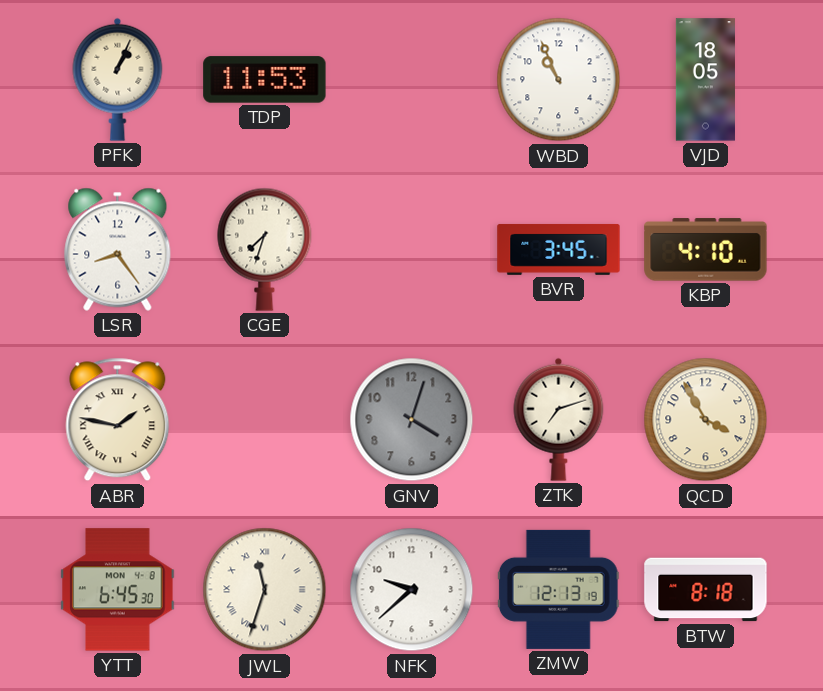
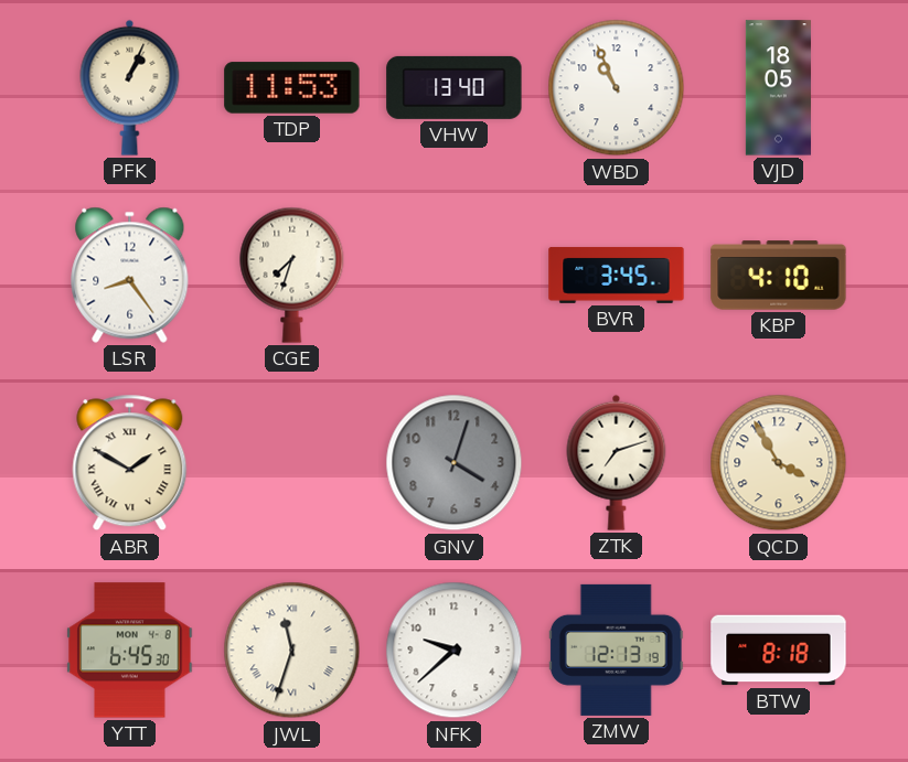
VHW: none -> 13:40 (455, 87)
ABR: 1:47 -> 1:50 (130, 463)
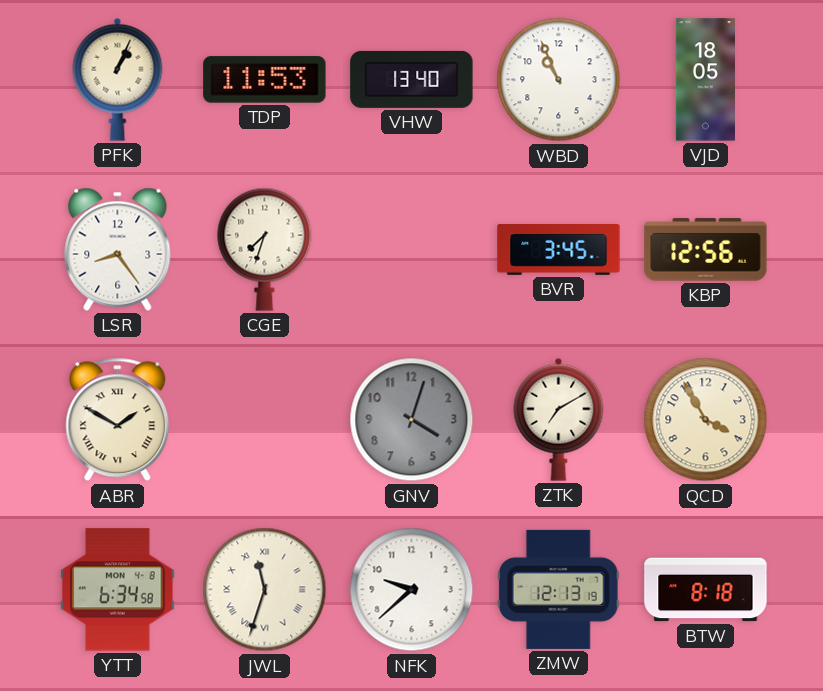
KBP: 4:10 -> 12:56 (706, 250)
ZTK: 7:12 -> 7:10 (559, 419)
YTT: 6:45 -> 6:34 (118, 590)
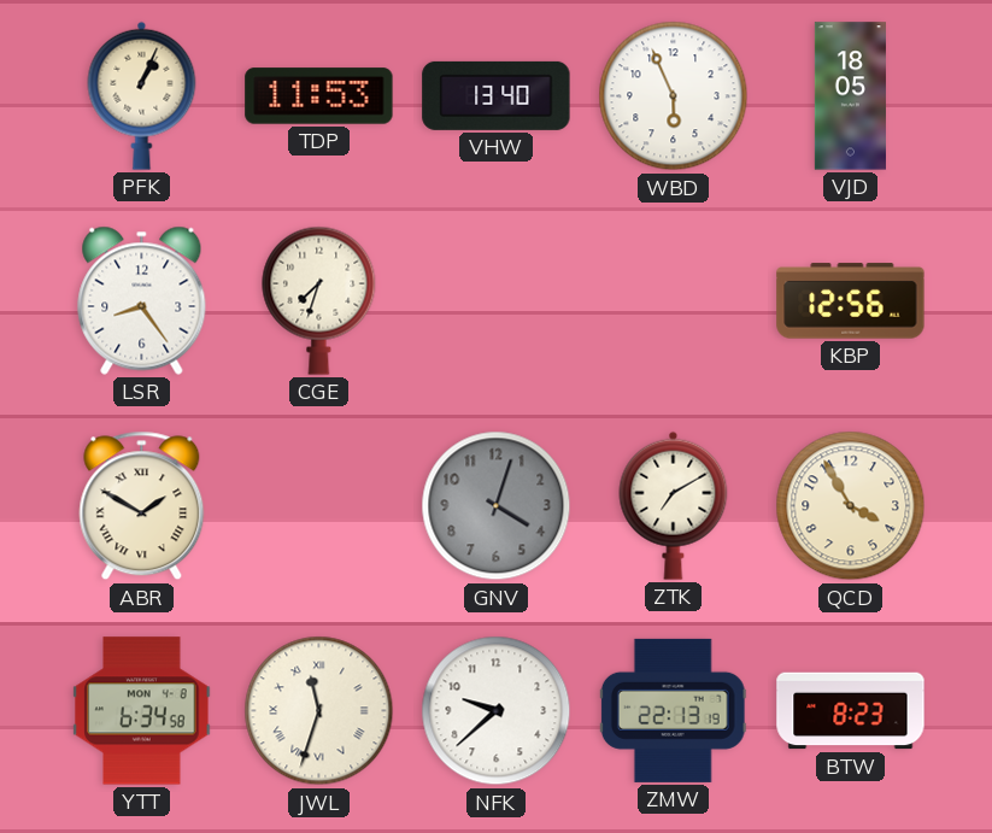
WBD: 10:56 -> 5:56 (674, 96)
BVR: 3:45 -> none (559, 249)
ZMW: 12:13 -> 22:13 (673, 710)
BTW: 8:18 -> 8:23 (851, 711)
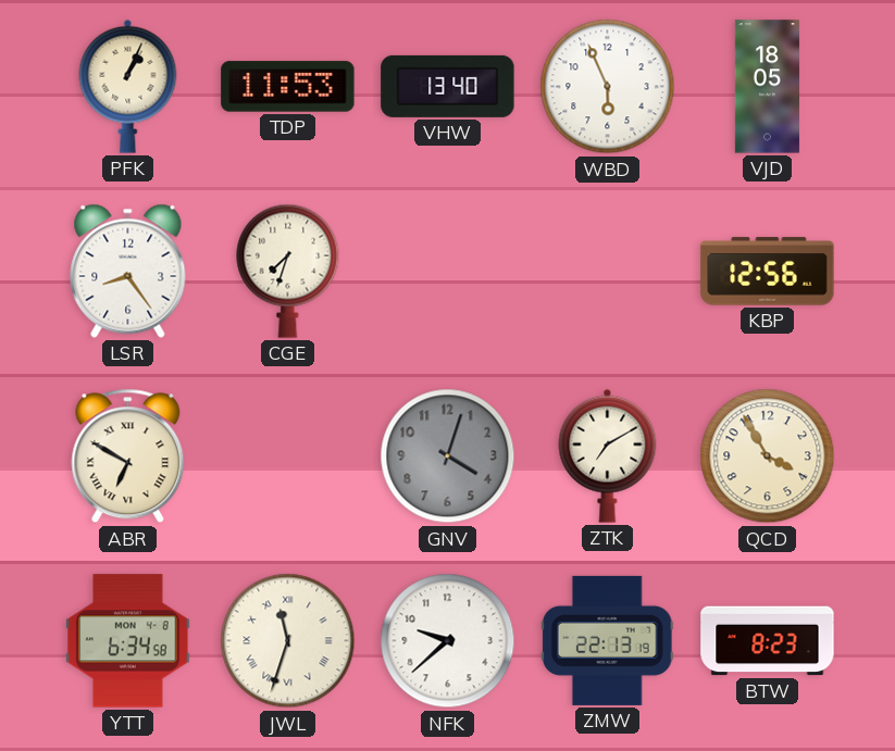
ABR: 1:50 -> 6:50 (128, 456)
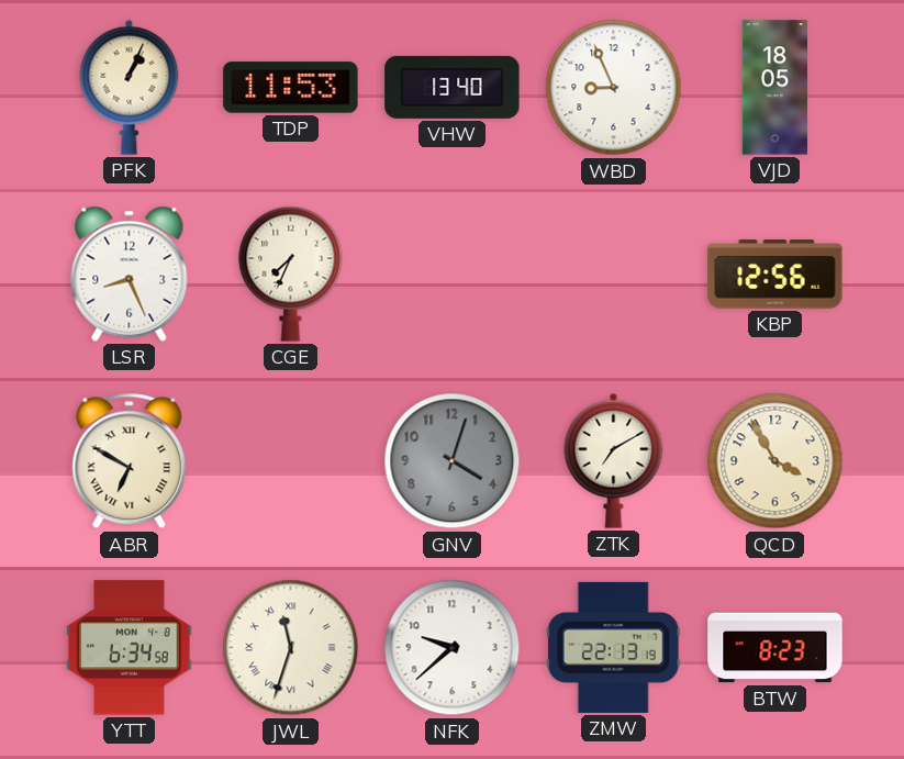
WBD: 5:56 -> 8:56 (614, 88)
LSR: 8:24 -> 8:26 (130, 274)
CGE: 7:33 -> 7:34 (291, 274)
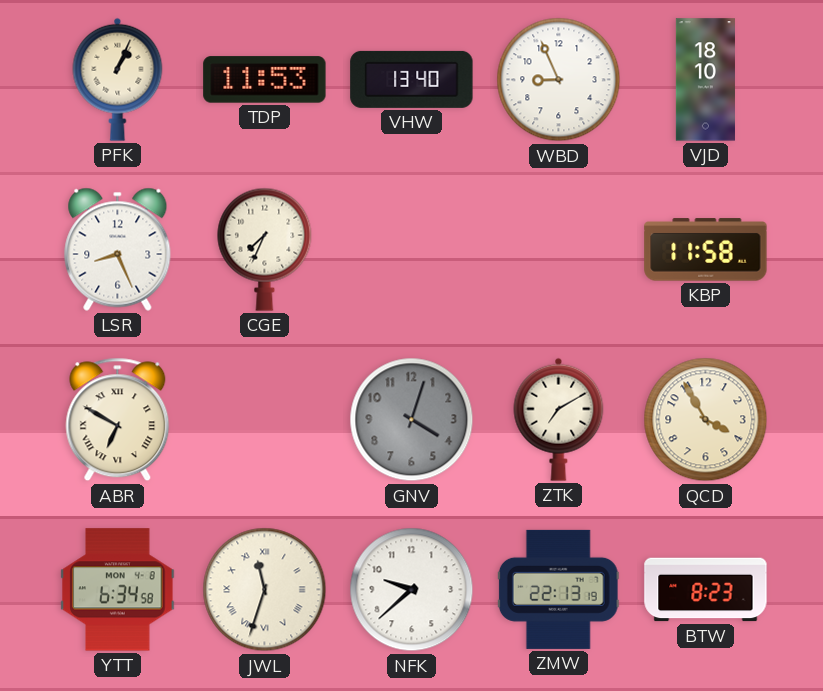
VJD: 18:05 -> 18:10 (705, 80)
KBP: 12:56 -> 11:58 (706, 250)
